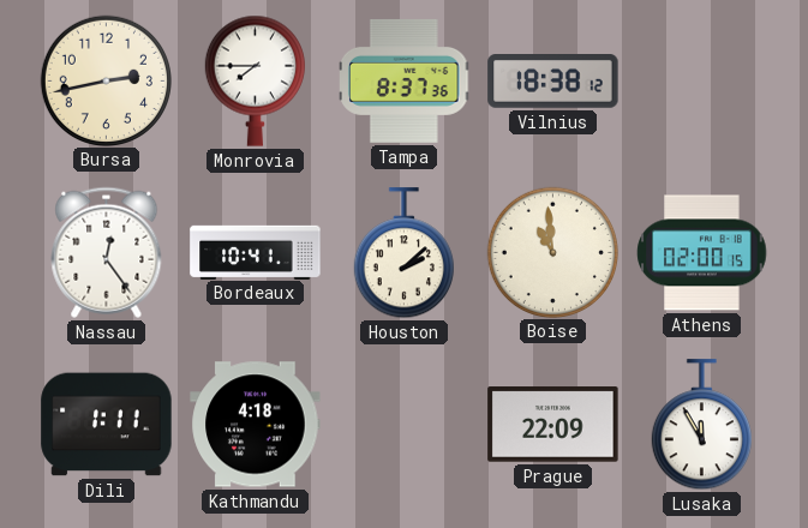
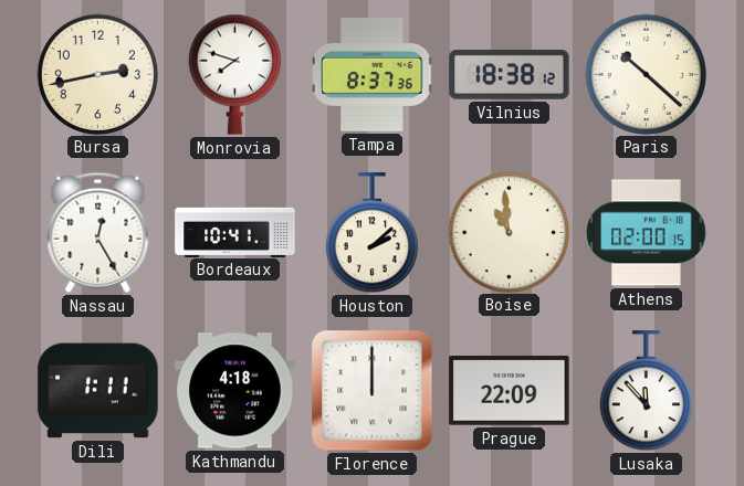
Monrovia: 7:45 -> 7:48 (234, 74)
Paris: none -> 10:22 (646, 74)
Nassau: 12:24 -> 12:25 (98, 232)
Florence: none -> 12:00 (373, 391)
Lusaka: 11:55 -> 11:53 (646, 391)
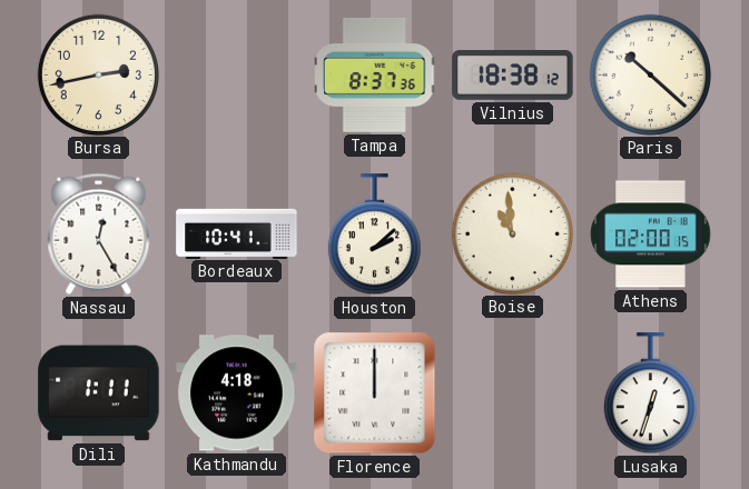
Monrovia: 7:48 -> none (234, 74)
Prague: 22:09 -> none (510, 391)
Lusaka: 11:53 -> 12:33 (650, 393)
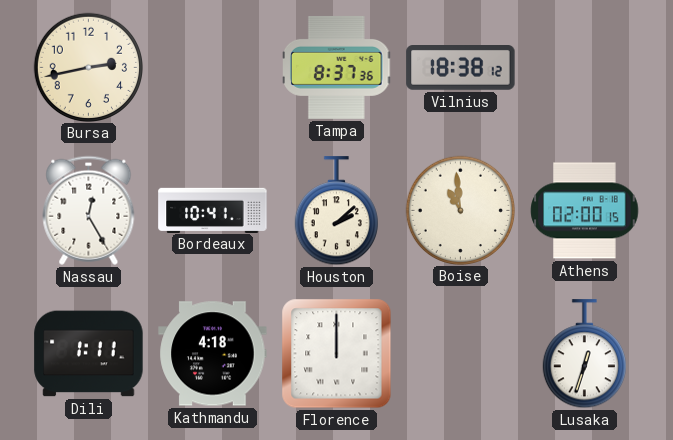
Paris: 10:22 -> none (650, 74)
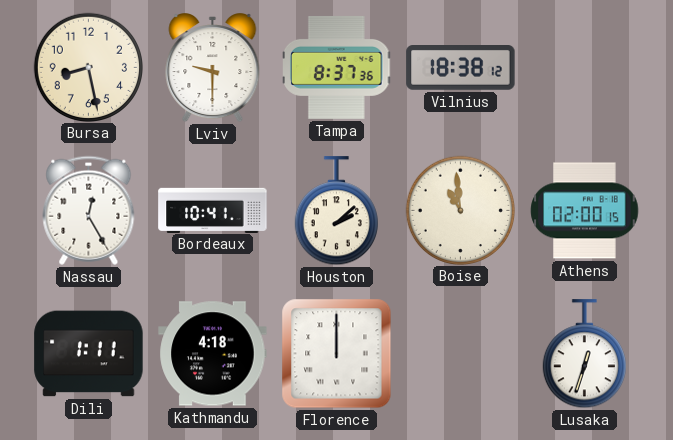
Bursa: 2:43 -> 8:28 (88, 67)
Lviv: none -> 9:30 (213, 68)
